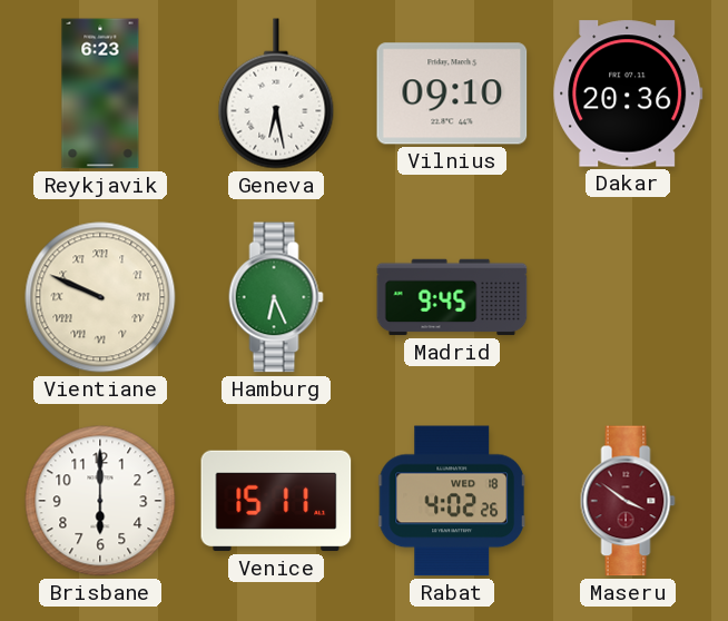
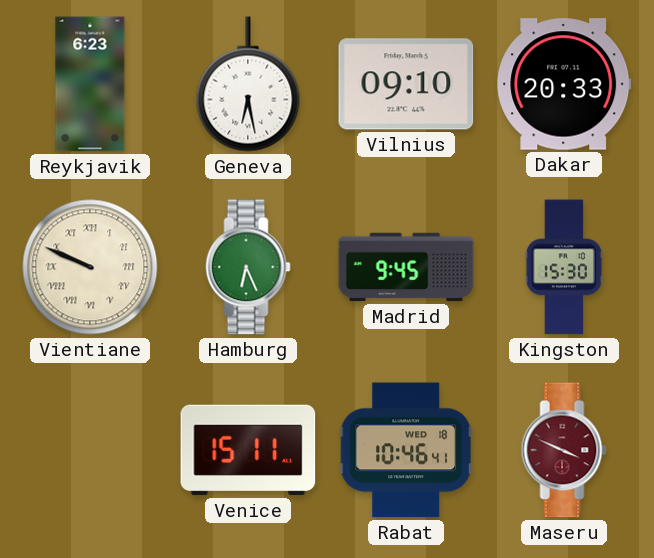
Dakar: 20:36 -> 20:33 (564, 84)
Kingston: none -> 15:30 (564, 267)
Brisbane: 6:00 -> none (100, 501)
Rabat: 4:02 -> 10:46 (405, 450)
Maseru: 3:51 -> 3:49 (564, 450)
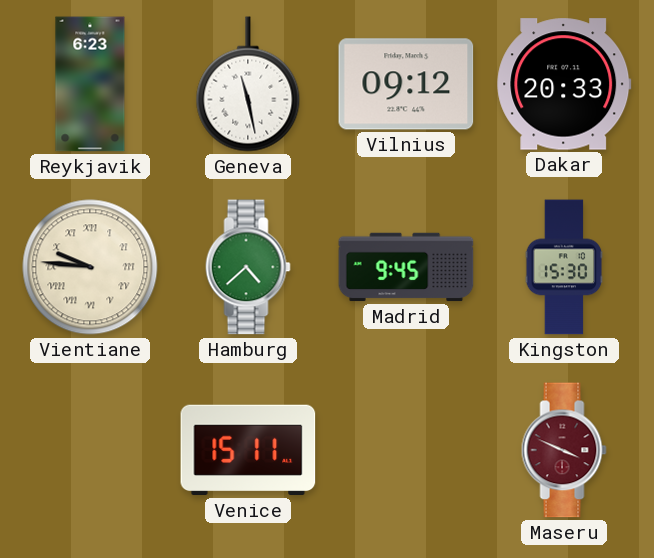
Geneva: 6:28 -> 11:28 (248, 84)
Vilnius: 09:10 -> 09:12 (406, 84)
Vientiane: 9:49 -> 9:46 (90, 267)
Hamburg: 6:26 -> 4:38 (248, 267)
Rabat: 10:46 -> none (405, 450)
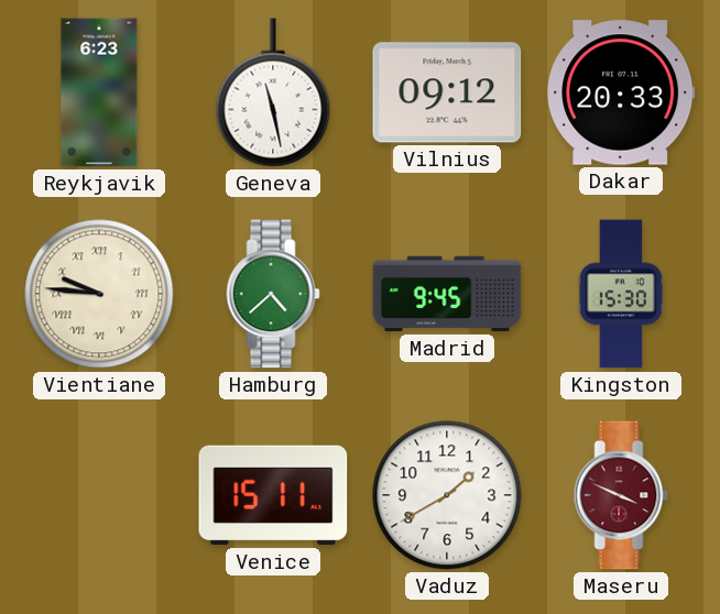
Vaduz: none -> 1:40 (447, 495)
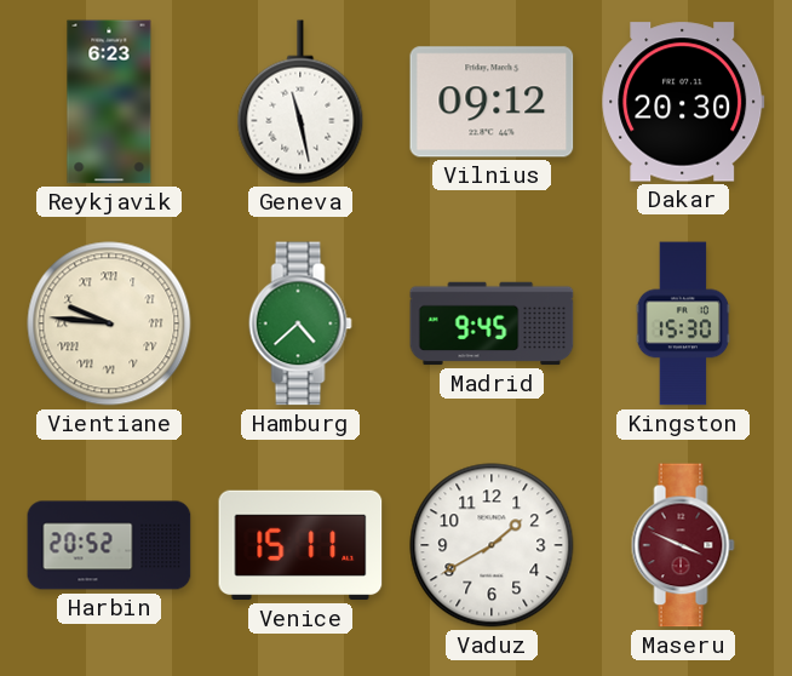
Dakar: 20:33 -> 20:30 (683, 102)
Harbin: none -> 20:52 (109, 545)
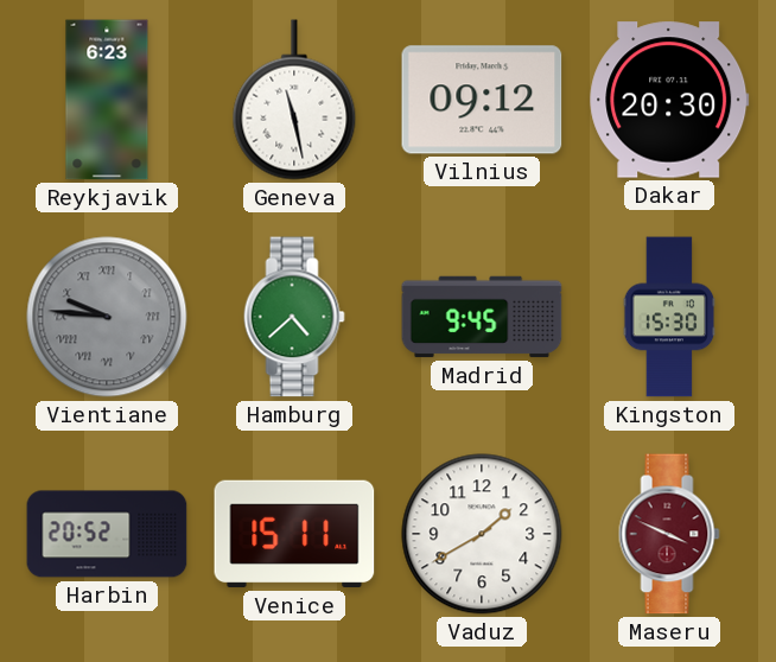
Vientiane dial: cream -> grey (107, 317)
